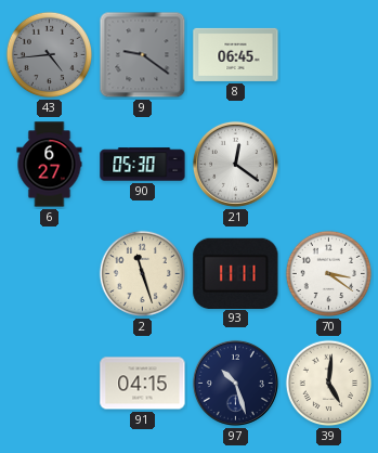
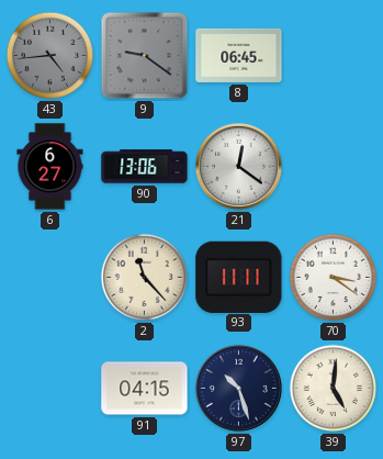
90: 05:30 -> 13:06 (145, 167)
2: 11:27 -> 11:23 (145, 278)
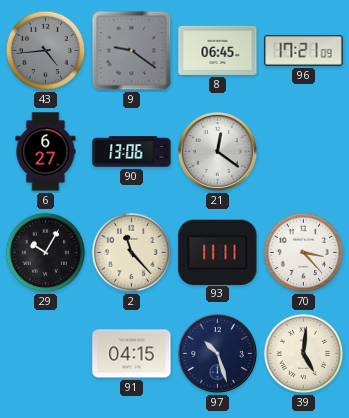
96: none -> 17:21 (304, 51)
29: none -> 10:05 (46, 253)
70: 3:21 -> 3:23 (304, 253)
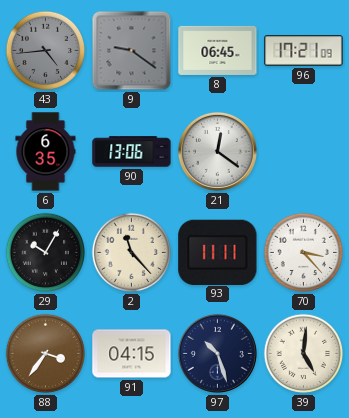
6: 6:27 -> 6:35 (46, 152)
88: none -> 3:36 (46, 354)
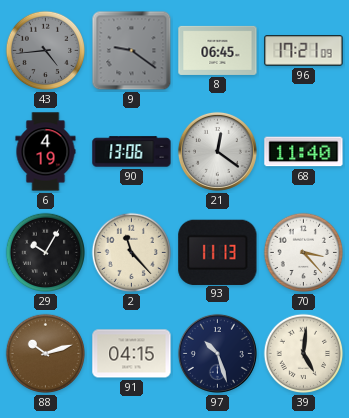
6: 6:35 -> 4:19 (46, 152)
68: none -> 11:40 (304, 152)
93: 11:11 -> 11:13 (218, 252)
88: 3:36 -> 10:12 (46, 354)
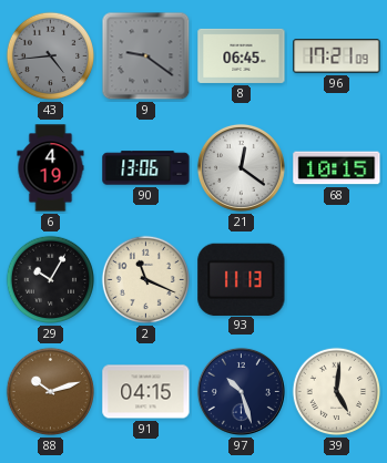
68: 11:40 -> 10:15 (337, 168)
2: 11:23 -> 11:19 (146, 280)
70: 3:23 -> none (304, 253)
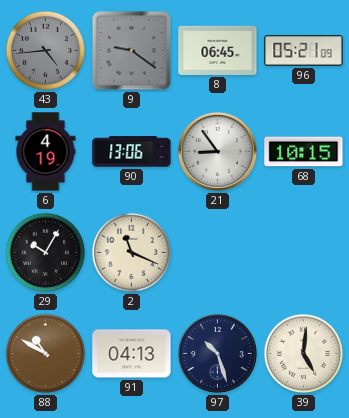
96: 17:21 -> 05:21 (304, 51)
21: 12:21 -> 8:54 (217, 151)
93: 11:13 -> none (242, 279)
88: 10:12 -> 10:50 (46, 354)
91: 04:15 -> 04:13 (132, 354)
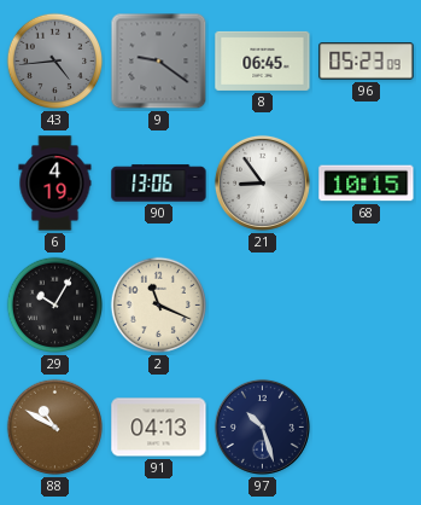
96: 05:21 -> 05:23 (367, 62)
39: 5:01 -> none (304, 354)
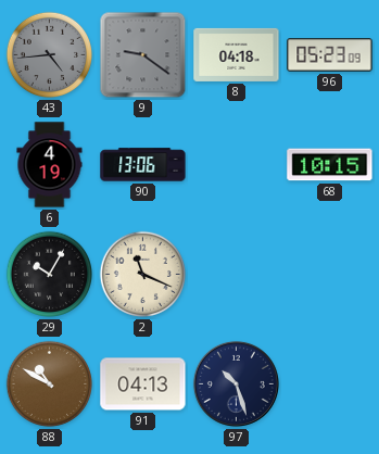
8: 06:45 -> 04:18 (237, 54)
21: 8:54 -> none (262, 182)
